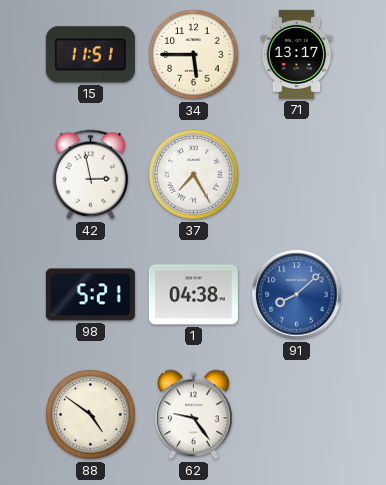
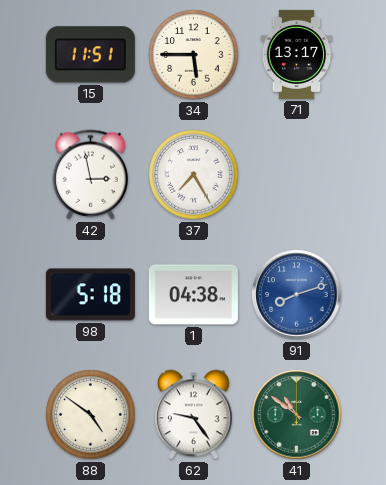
98: 5:21 -> 5:18 (90, 295)
91: 8:08 -> 8:12 (297, 295)
41: none -> 10:51 (297, 415)
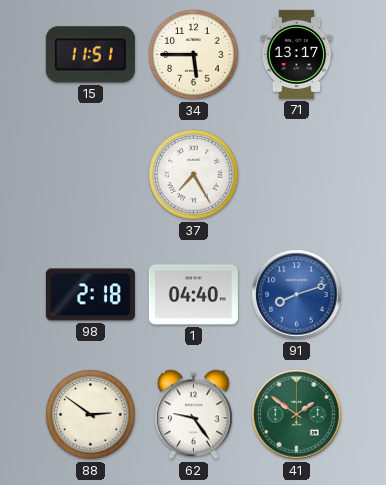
42: 2:58 -> none (91, 175)
98: 5:18 -> 2:18 (90, 295)
1: 04:38 -> 04:40 (193, 295)
88: 4:51 -> 2:51 (91, 415)
41: 10:51 -> 1:51 (297, 415)
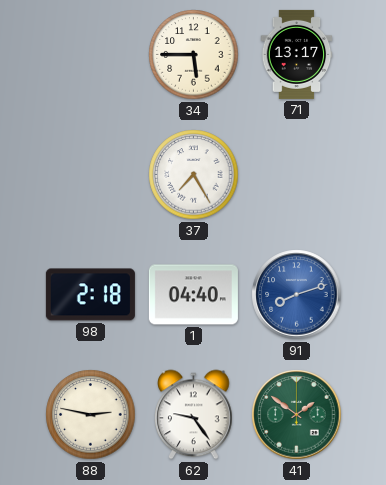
15: 11:51 -> none (90, 55)
88: 2:51 -> 2:47 (91, 415)
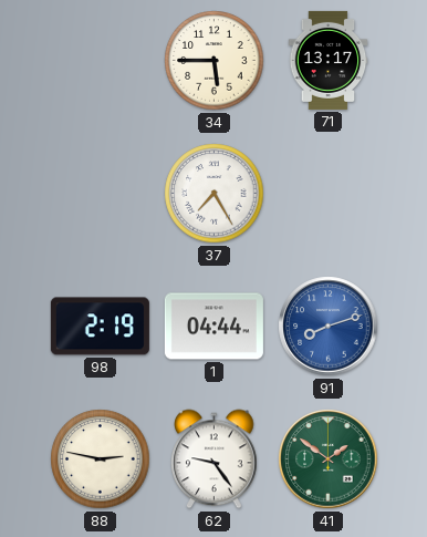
98: 2:18 -> 2:19 (100, 327)
1: 04:40 -> 04:44 (213, 327)
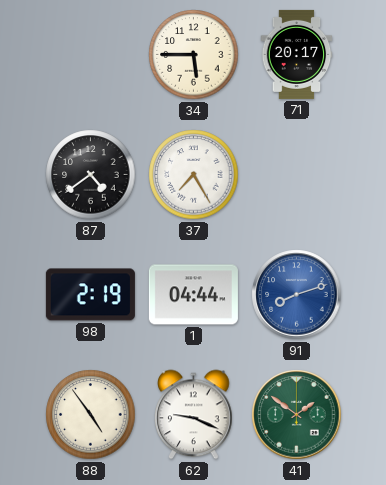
71: 13:17 -> 20:17 (297, 54)
87: none -> 4:39 (91, 175)
88: 2:47 -> 4:54 (91, 415)
62: 9:24 -> 9:19 (194, 415)
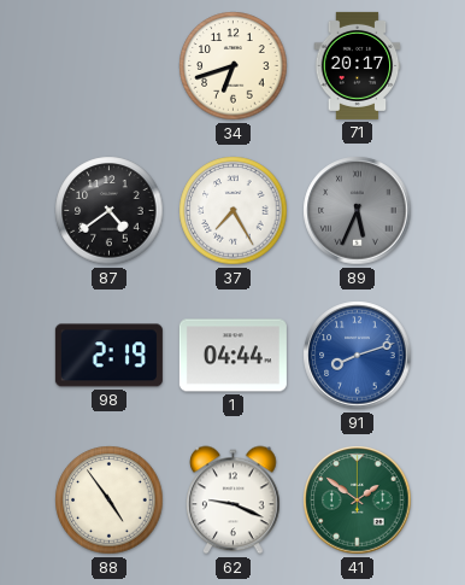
34: 5:45 -> 6:42 (234, 66)
89: none -> 5:34 (358, 211)
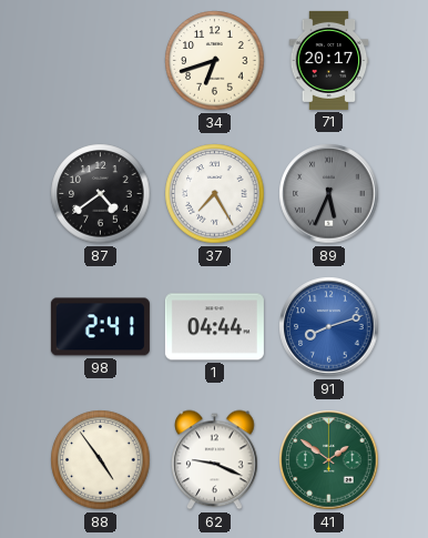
98: 2:19 -> 2:41 (100, 327)
